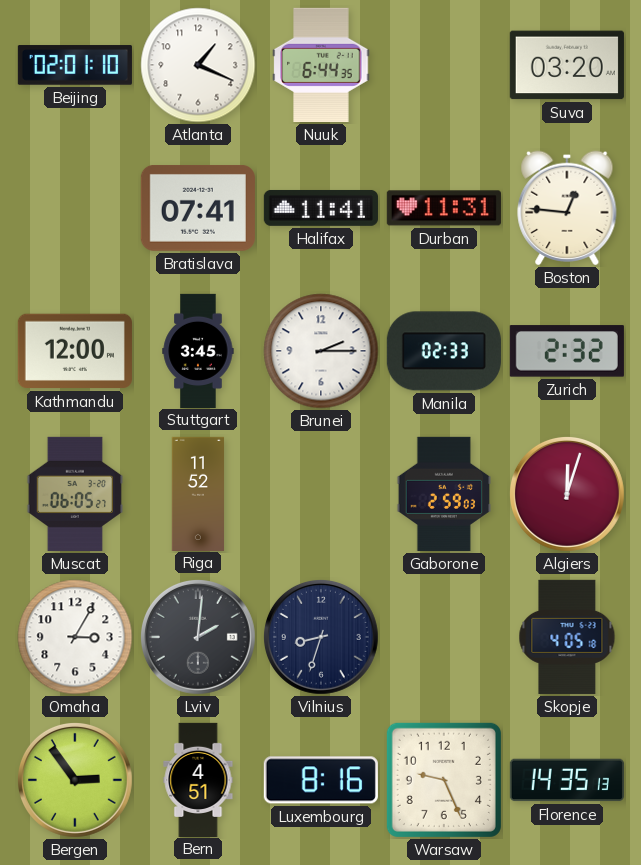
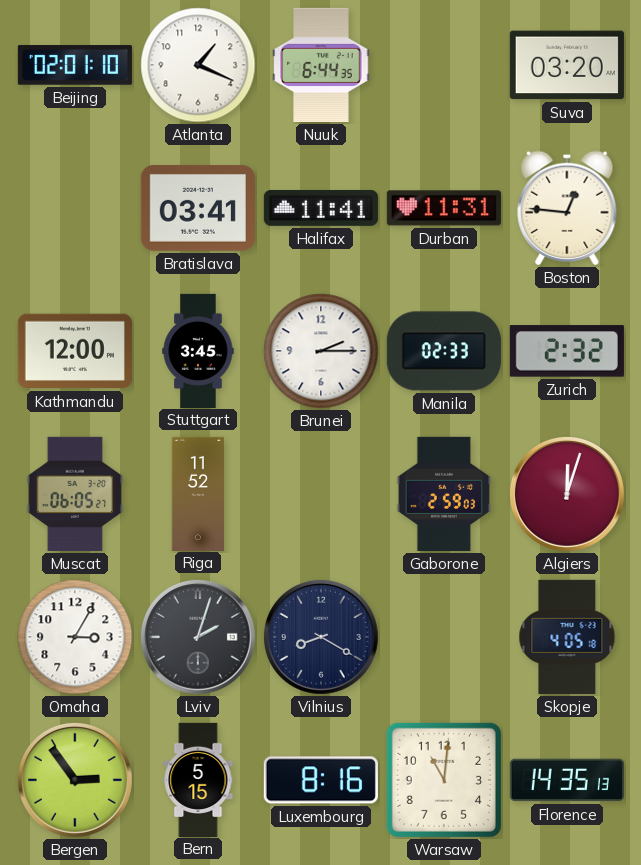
Bratislava: 07:41 -> 03:41 (198, 209)
Lviv: 2:01 -> 2:03 (198, 637)
Vilnius: 8:33 -> 8:20 (321, 637)
Bern: 4:51 -> 5:15 (198, 779)
Warsaw: 9:26 -> 11:01 (444, 780)
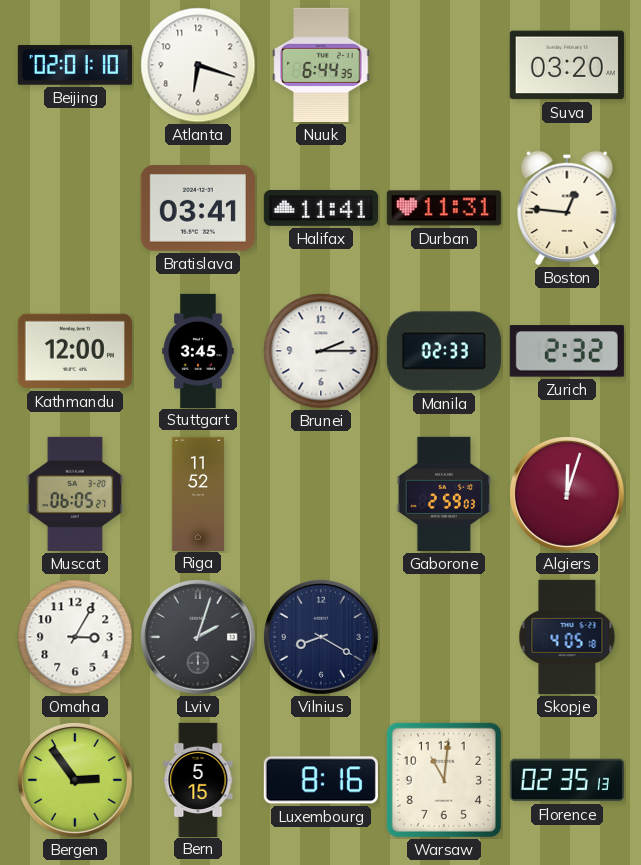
Atlanta: 1:19 -> 6:18 (198, 65)
Florence: 14:35 -> 02:35 (567, 780)
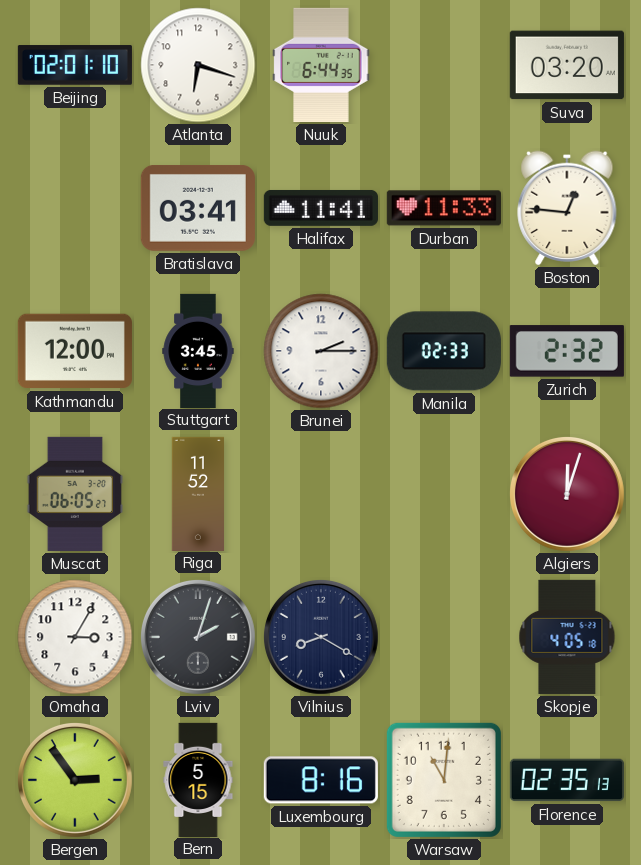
Durban: 11:31 -> 11:33 (444, 208)
Gaborone: 2:59 -> none (443, 494)
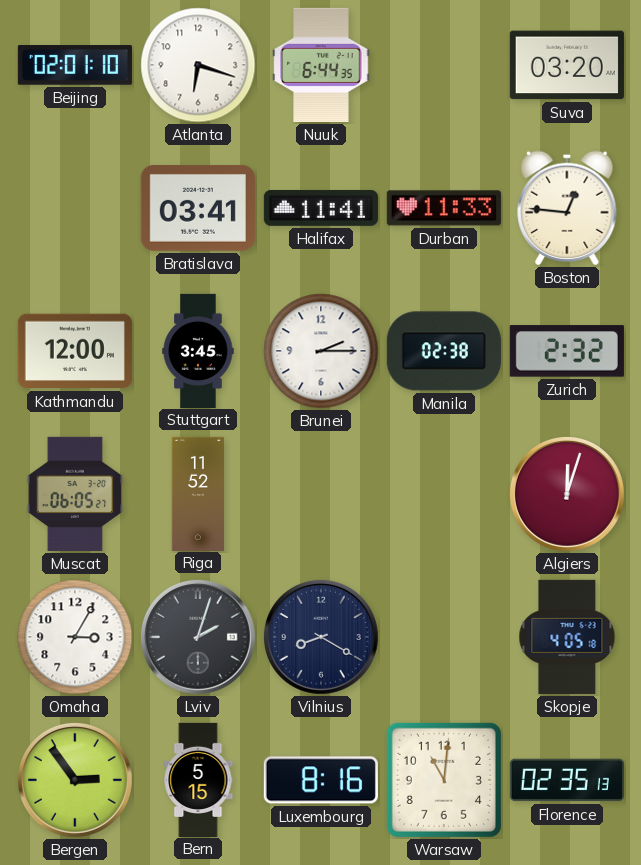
Manila: 02:33 -> 02:38 (444, 351)
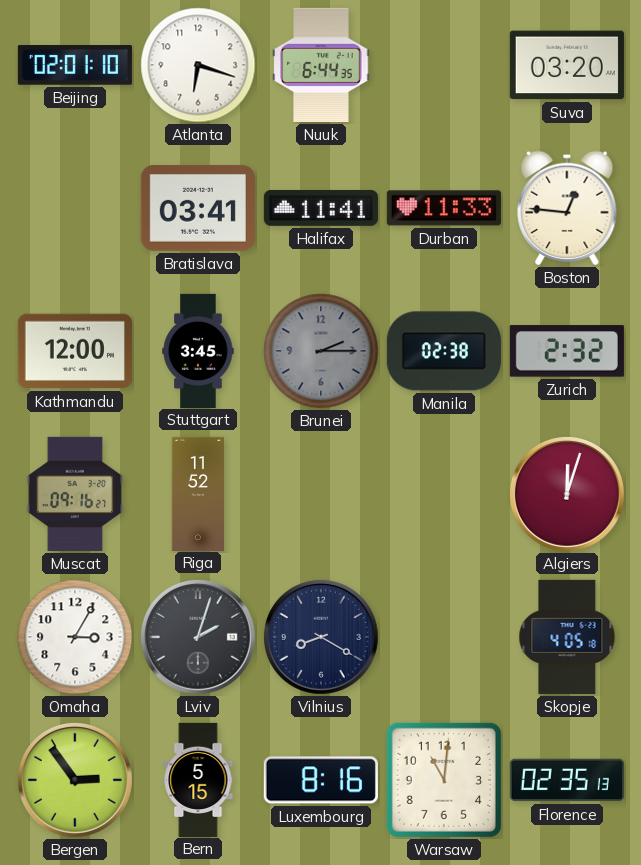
Brunei dial: white -> grey (321, 351)
Muscat: 06:05 -> 09:16 (75, 494)
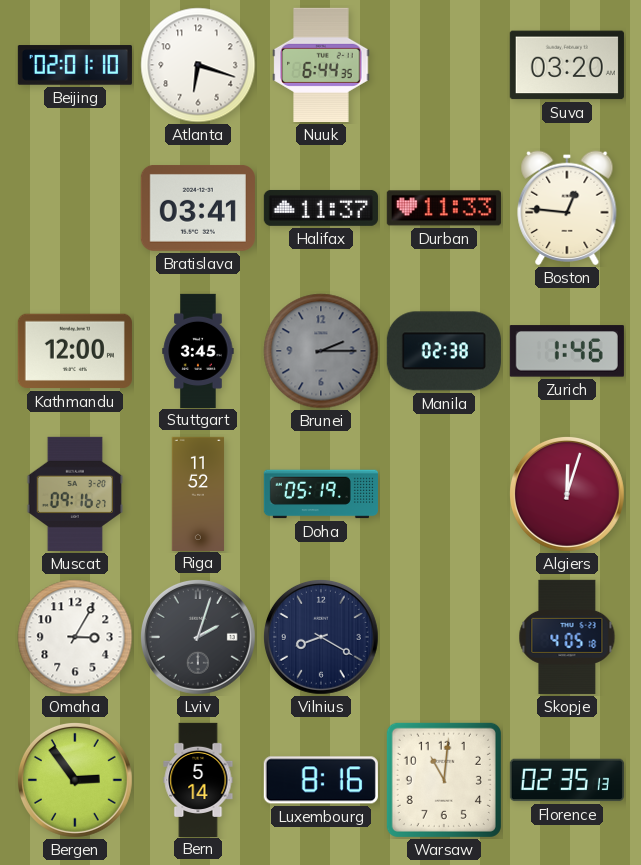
Halifax: 11:41 -> 11:37 (321, 208)
Zurich: 2:32 -> 1:46 (567, 351)
Doha: none -> 05:19 (321, 494)
Bern: 5:15 -> 5:14 (198, 779)
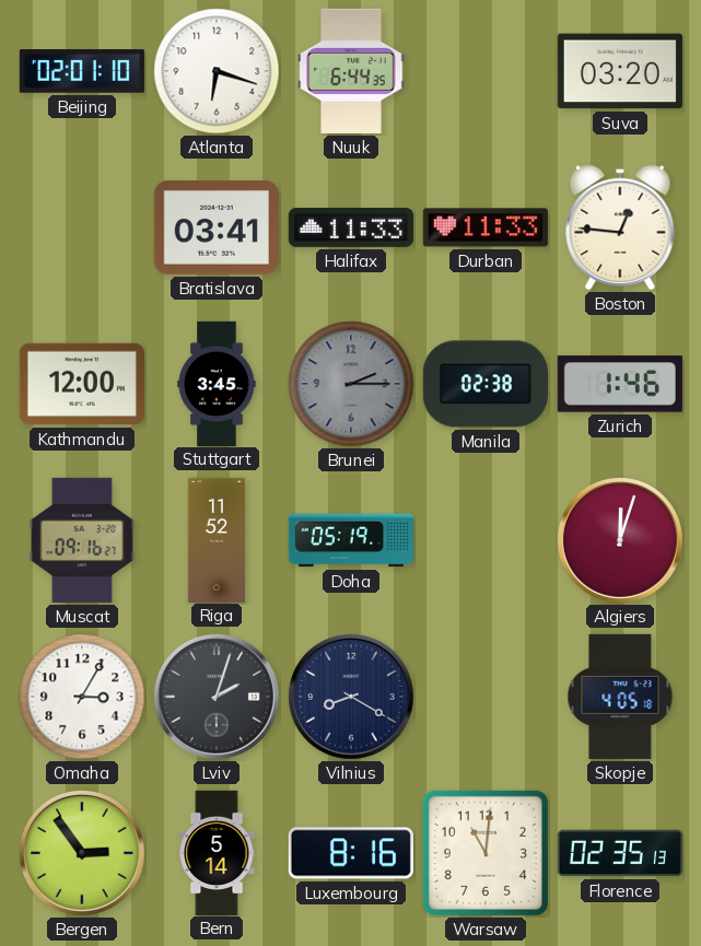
Halifax: 11:37 -> 11:33 (351, 227)
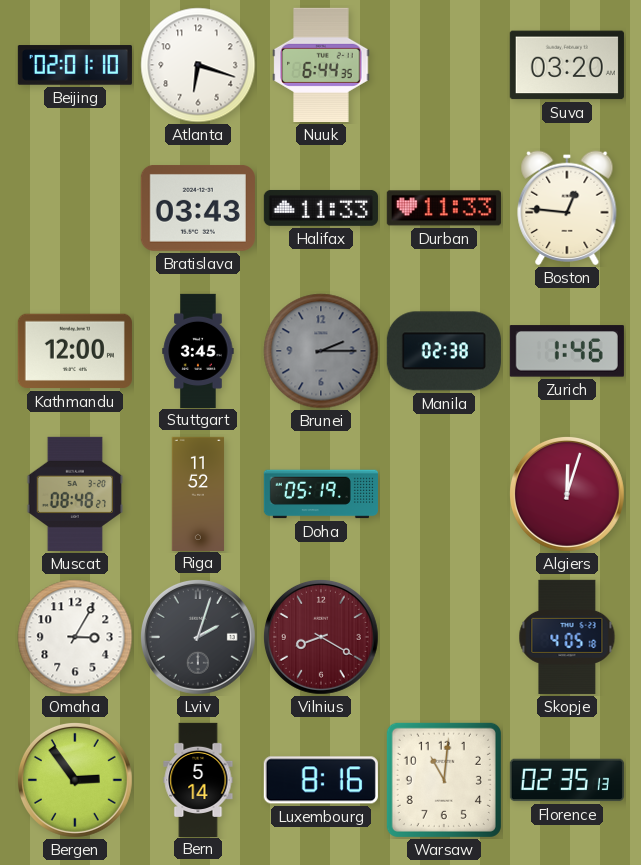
Bratislava: 03:41 -> 03:43 (198, 209)
Muscat: 09:16 -> 08:48 (75, 494)
Vilnius dial: navy -> burgundy (321, 637)
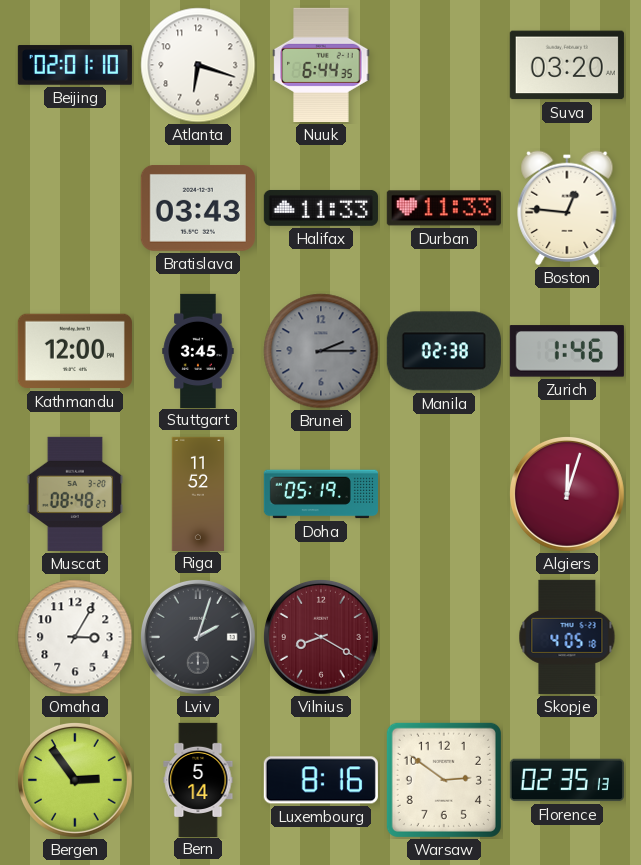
Warsaw: 11:01 -> 2:51 (444, 780)
